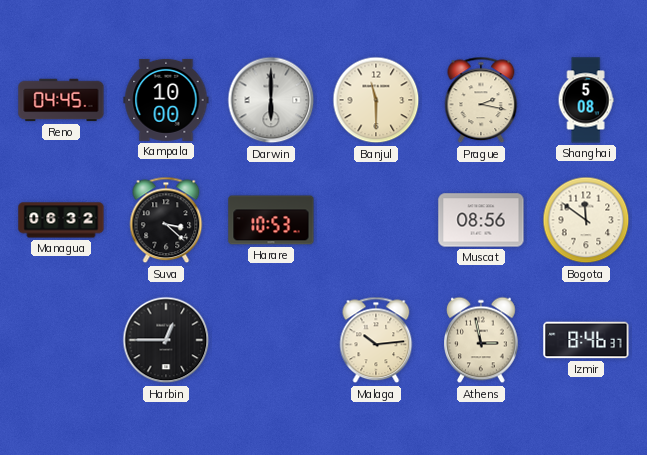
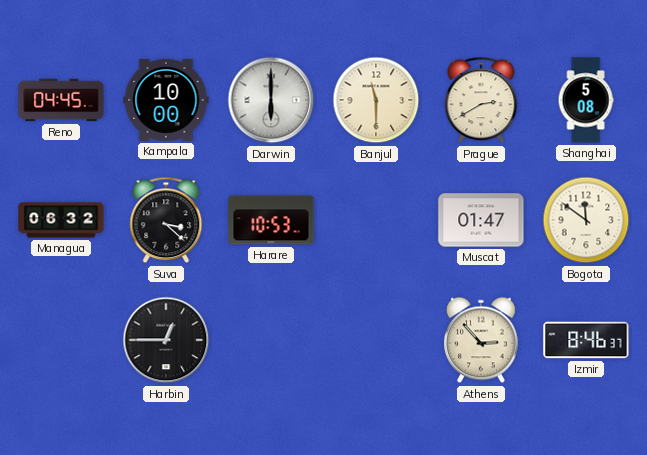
Prague: 2:17 -> 2:40 (481, 100)
Muscat: 08:56 -> 01:47 (481, 220)
Malaga: 10:14 -> none (376, 340)
Athens: 2:58 -> 2:53 (482, 340)
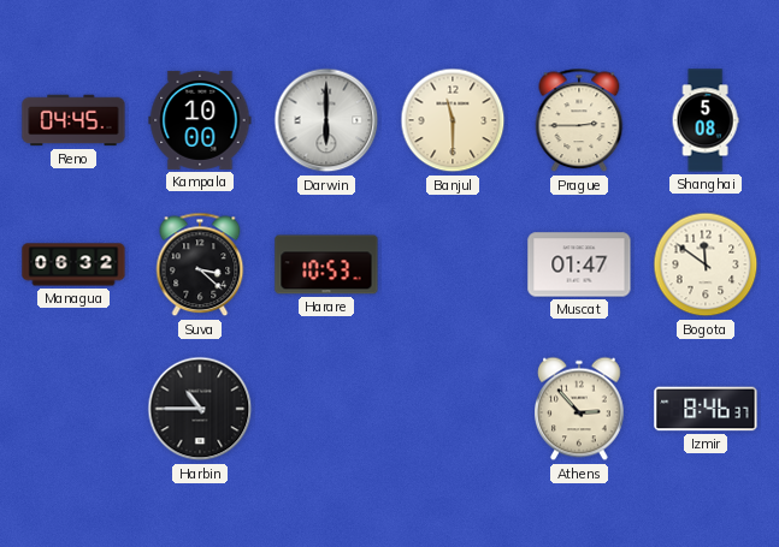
Prague: 2:40 -> 2:45 (579, 120)
Harbin: 12:45 -> 10:45 (200, 409)
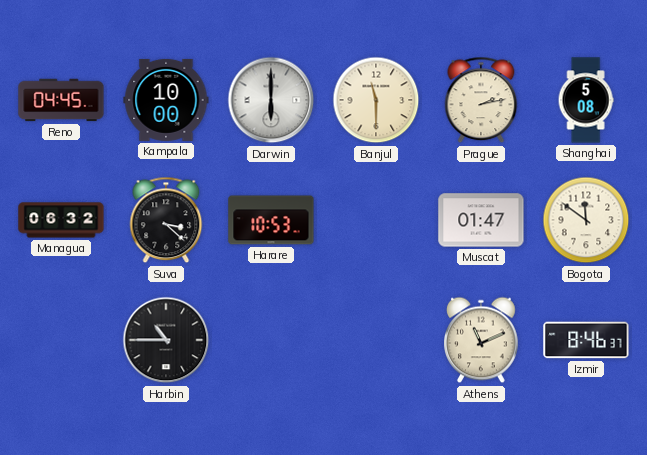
Prague: 2:45 -> 2:13 (481, 100)
Athens: 2:53 -> 11:11 (482, 340)
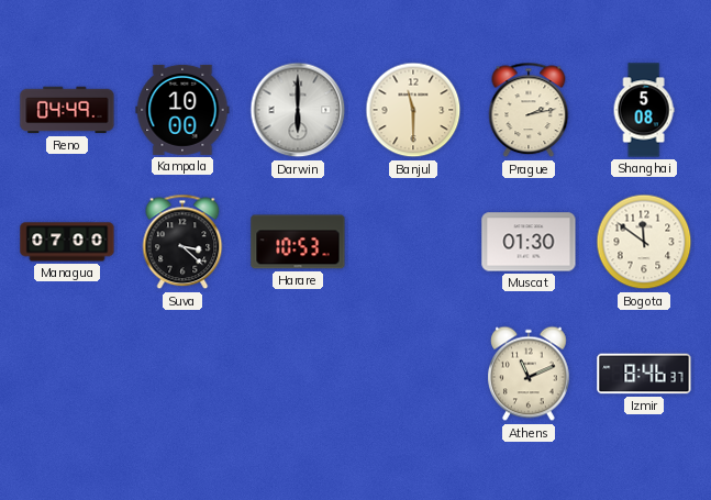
Reno: 04:45 -> 04:49 (67, 110)
Managua: 06:32 -> 07:00 (67, 242)
Muscat: 01:47 -> 01:30 (529, 242)
Harbin: 10:45 -> none (166, 340)
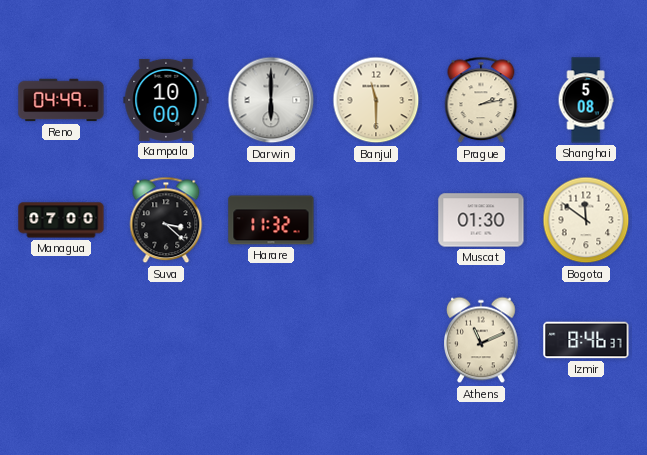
Harare: 10:53 -> 11:32 (271, 220)
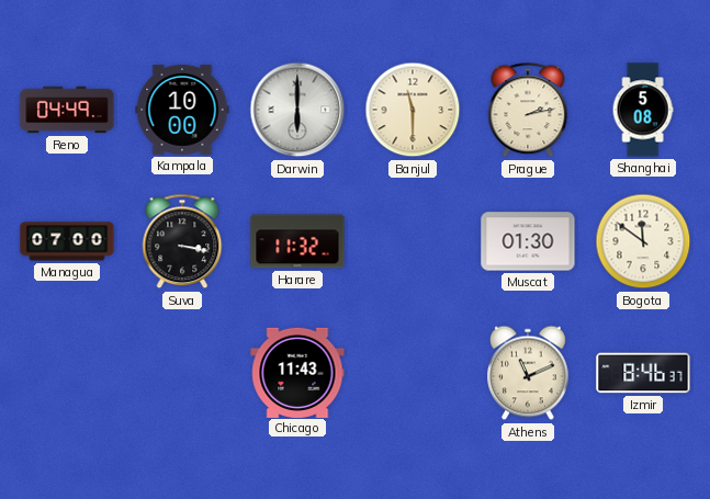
Suva: 3:22 -> 3:17 (182, 241)
Chicago: none -> 11:43 (297, 372)
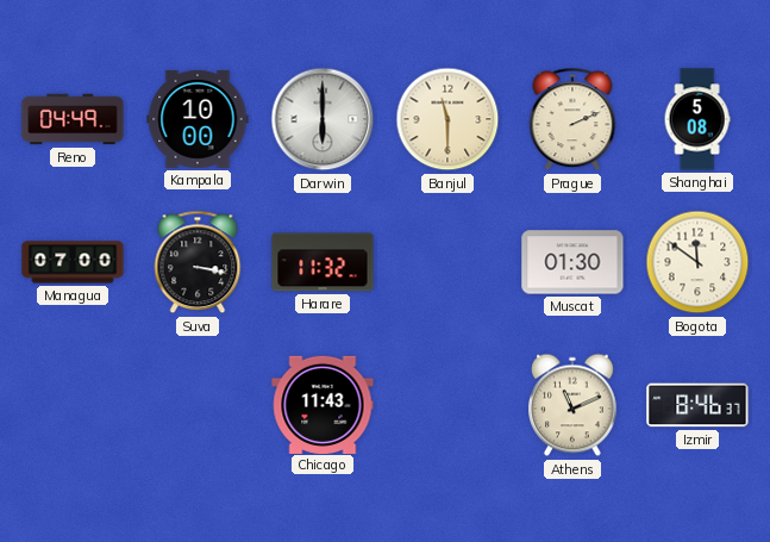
Prague: 2:13 -> 2:11 (572, 119)
